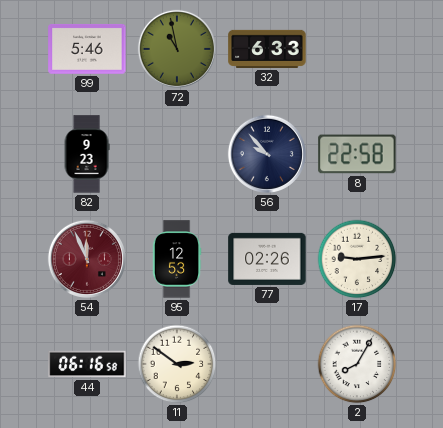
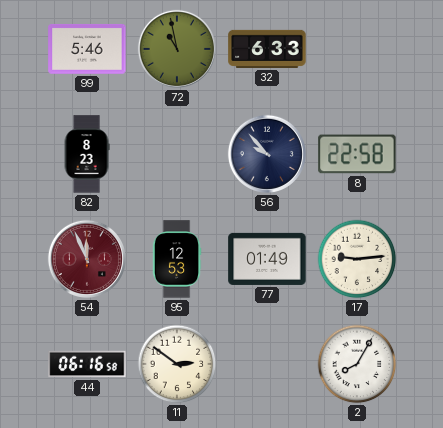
82: 9:23 -> 8:23 (87, 154)
77: 02:26 -> 01:49 (267, 259)
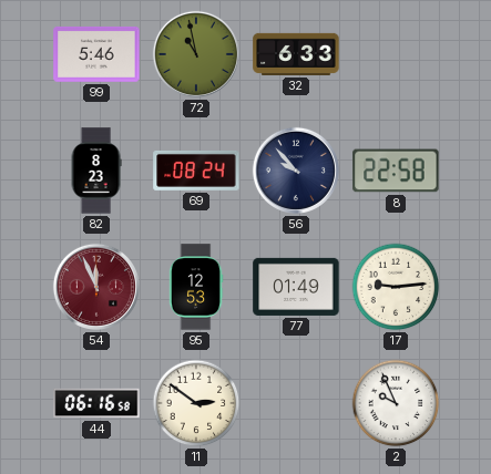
69: none -> 08:24 (196, 171)
2: 8:05 -> 9:56 (396, 403)
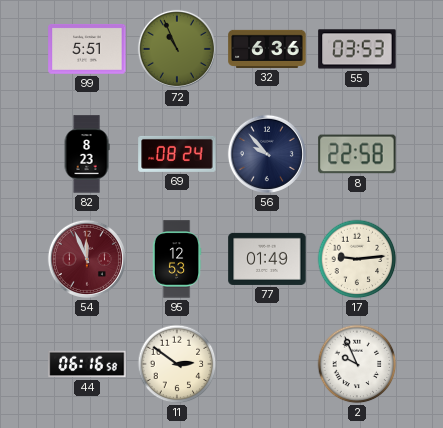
99: 5:46 -> 5:51 (87, 49)
72: 10:58 -> 10:56 (177, 49)
32: 6:33 -> 6:36 (267, 49)
55: none -> 03:53 (357, 49)
